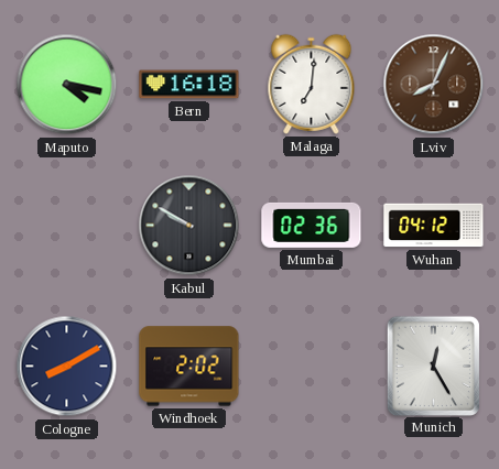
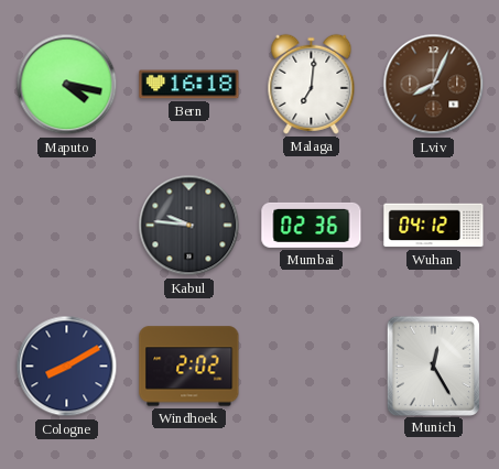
Kabul: 9:50 -> 9:46 (189, 226)
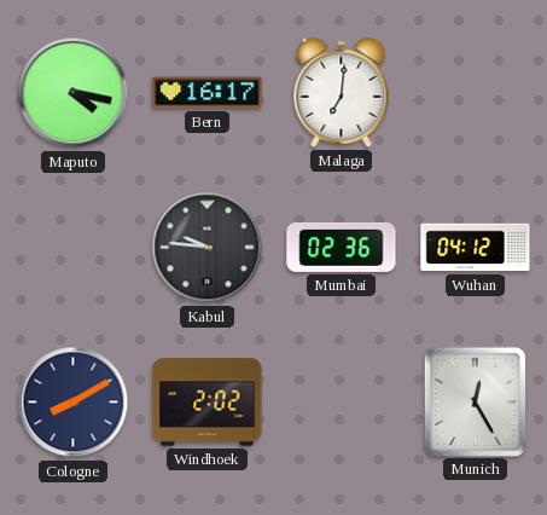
Bern: 16:18 -> 16:17 (208, 93)
Lviv: 8:04 -> none (434, 85)
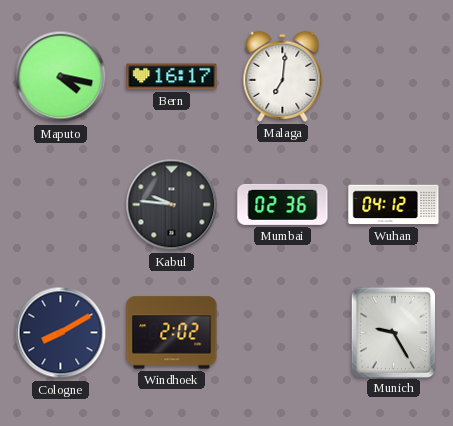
Munich: 12:25 -> 9:25 (393, 332)
